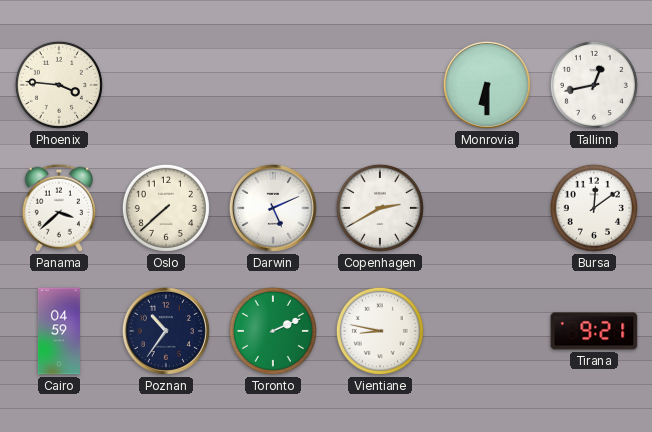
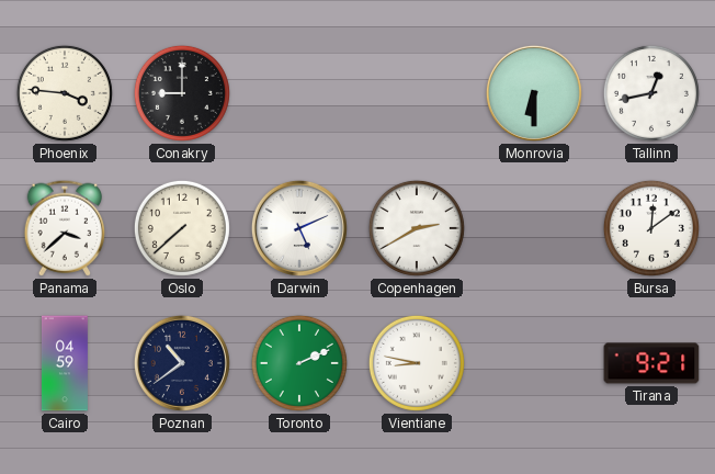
Conakry: none -> 9:00 (182, 93)
Poznan: 10:36 -> 10:39 (182, 363)
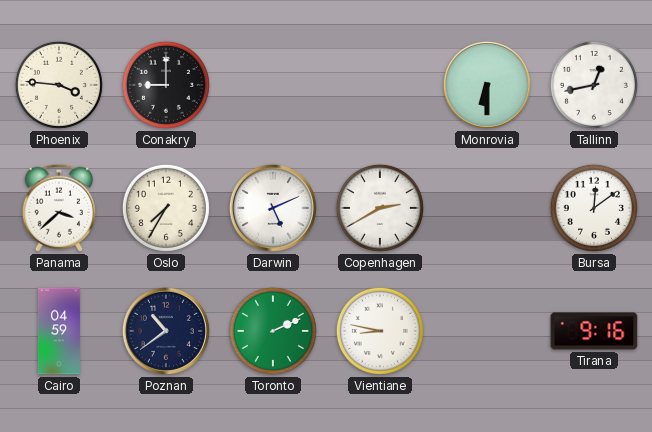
Oslo: 7:38 -> 7:35 (166, 208)
Tirana: 9:21 -> 9:16 (594, 331)
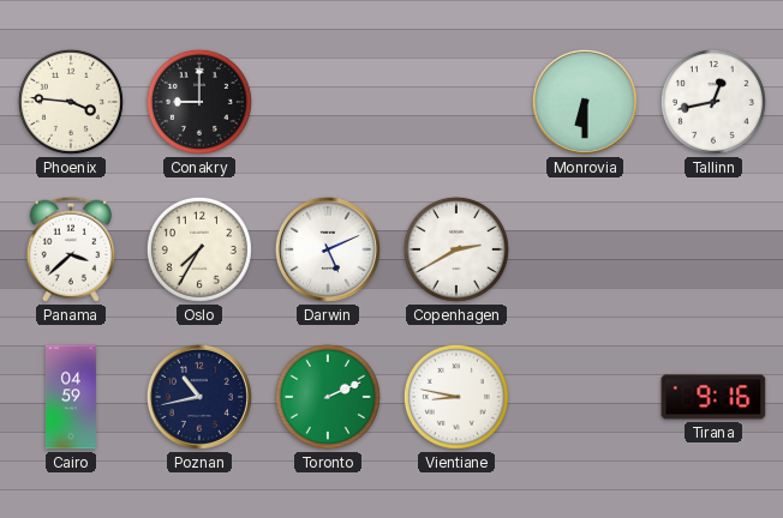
Bursa: 12:09 -> none (594, 208)
Poznan: 10:39 -> 10:43 (199, 397)
